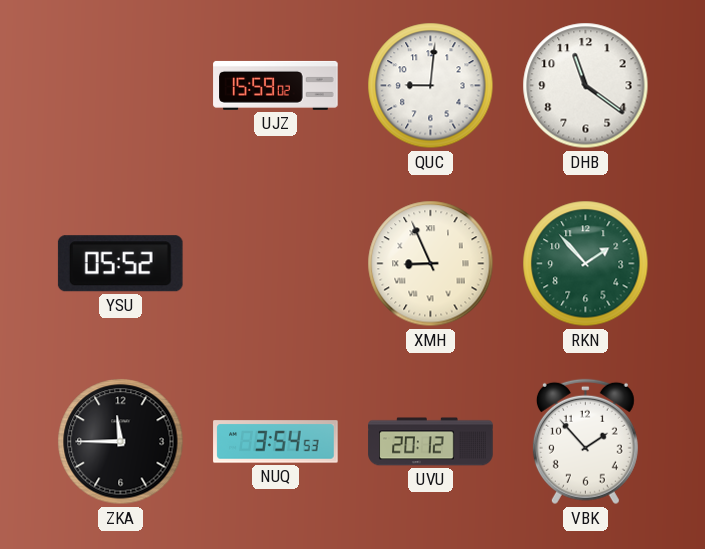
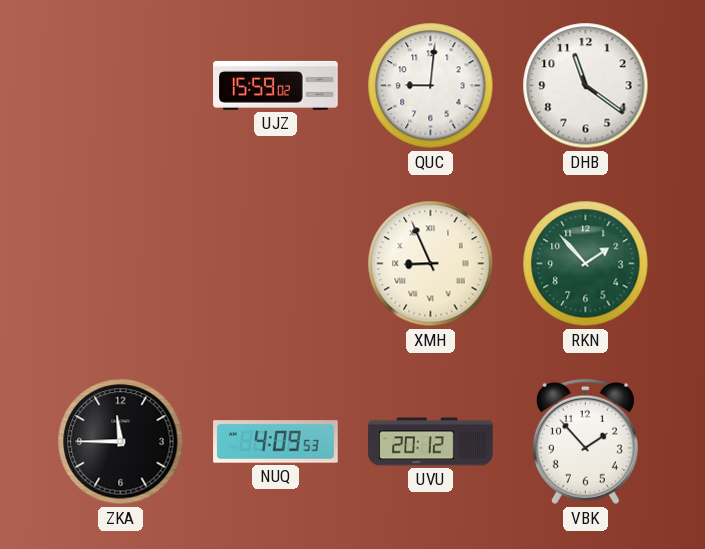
YSU: 05:52 -> none (120, 264)
NUQ: 3:54 -> 4:09 (276, 442)
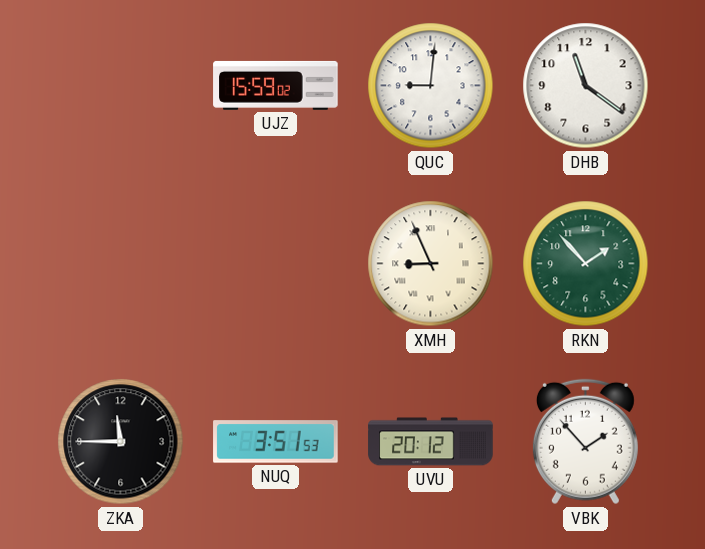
NUQ: 4:09 -> 3:51 (276, 442)
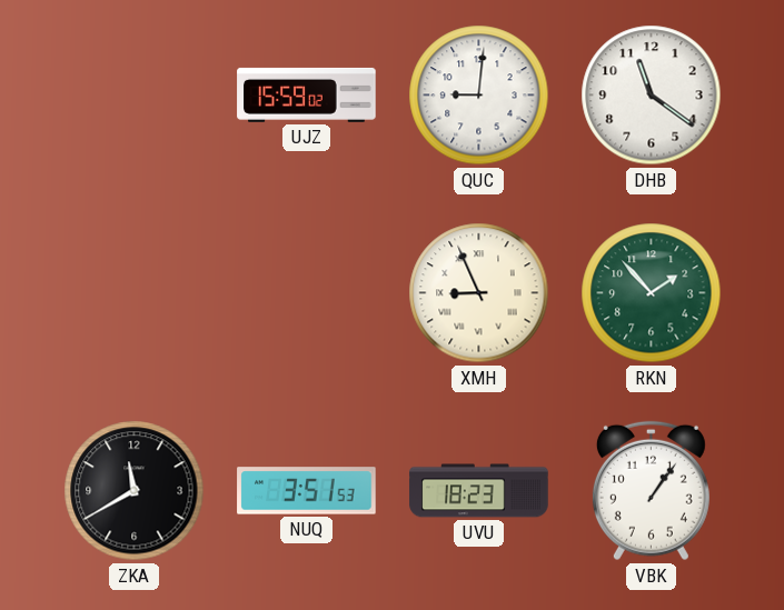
ZKA: 11:45 -> 11:40 (135, 491)
UVU: 20:12 -> 18:23 (479, 491)
VBK: 1:53 -> 1:06 (651, 491)
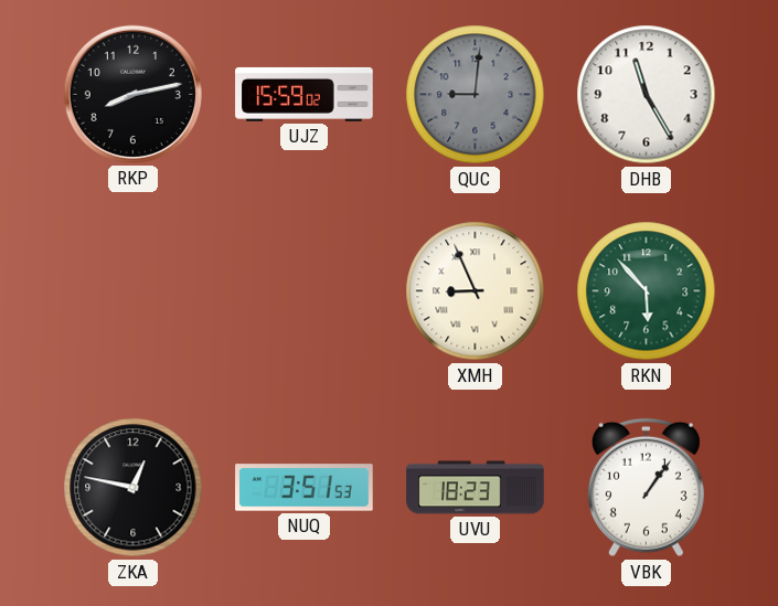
RKP: none -> 8:13 (132, 94)
QUC dial: white -> grey (476, 95)
DHB: 11:21 -> 11:25 (647, 95)
RKN: 1:53 -> 5:53 (647, 291)
ZKA: 11:40 -> 12:47 (134, 488)
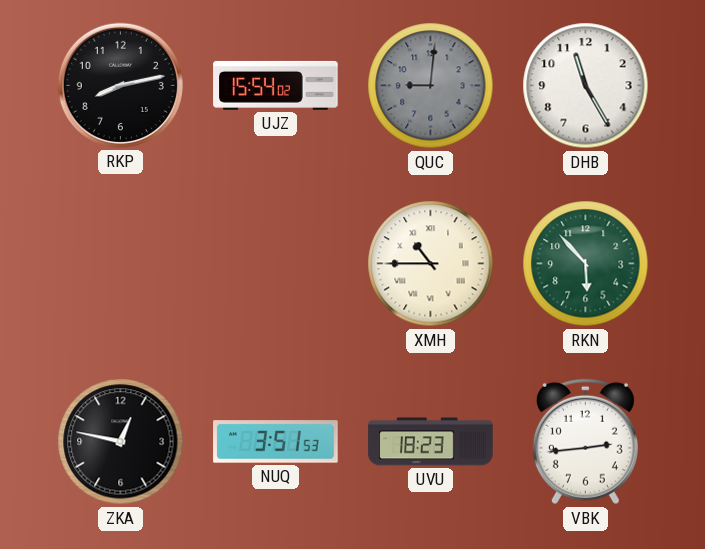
UJZ: 15:59 -> 15:54 (276, 85)
XMH: 8:56 -> 10:45 (431, 264)
VBK: 1:06 -> 2:44 (585, 442)
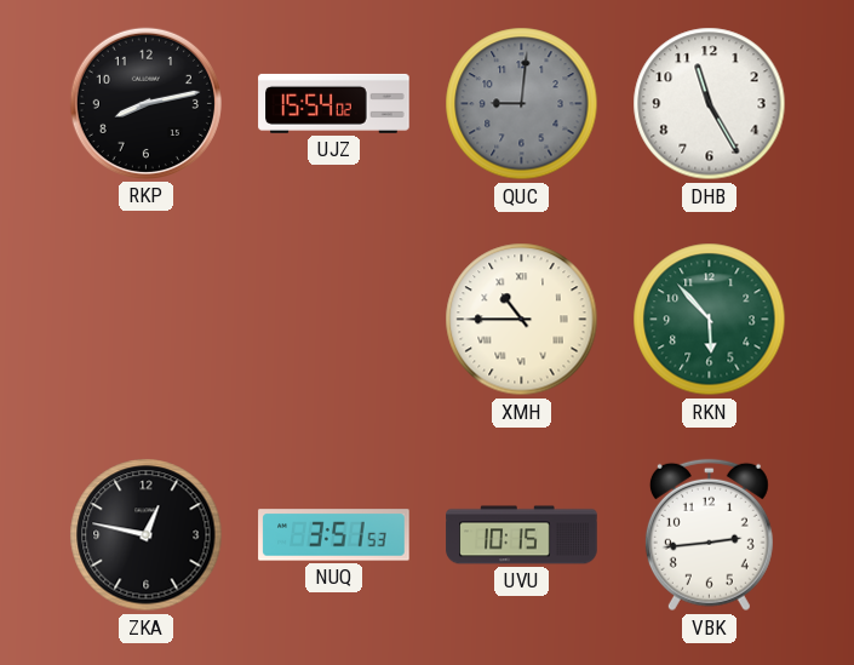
UVU: 18:23 -> 10:15 (522, 535)
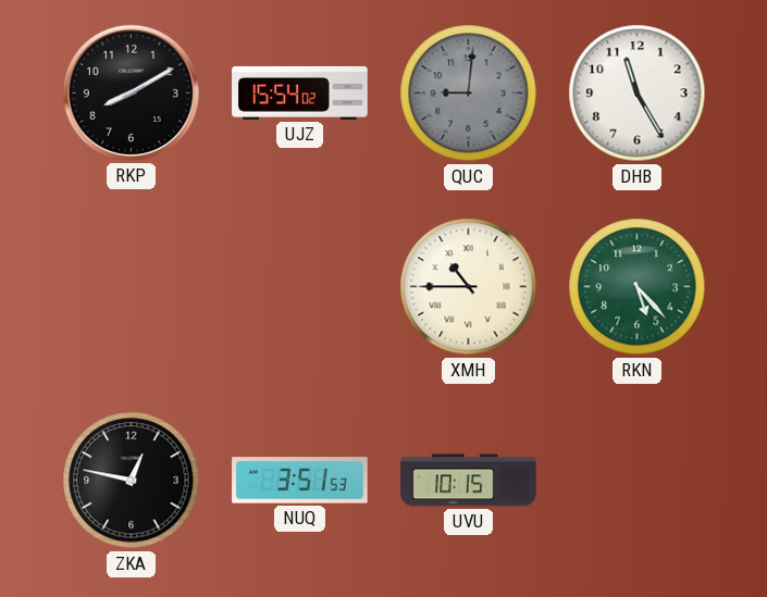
RKP: 8:13 -> 8:10 (131, 92)
RKN: 5:53 -> 5:23 (638, 287)
VBK: 2:44 -> none (709, 535)
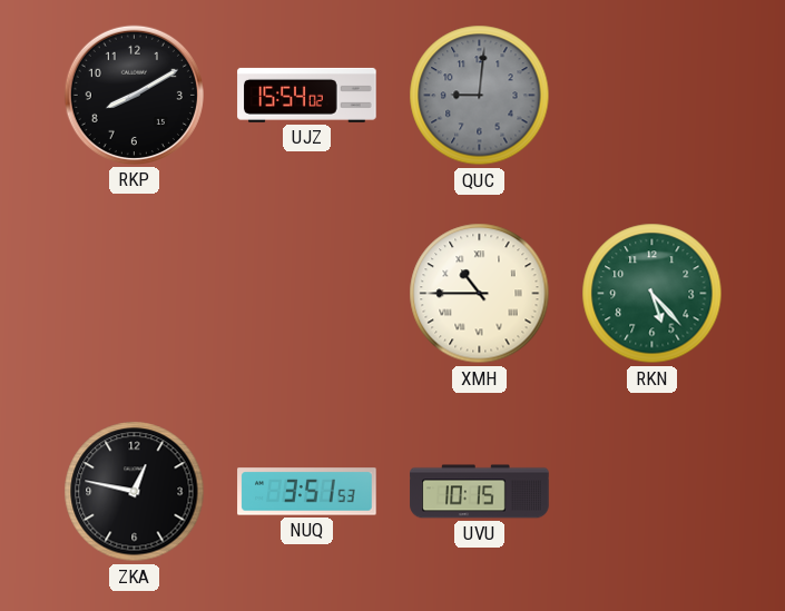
DHB: 11:25 -> none (638, 94)
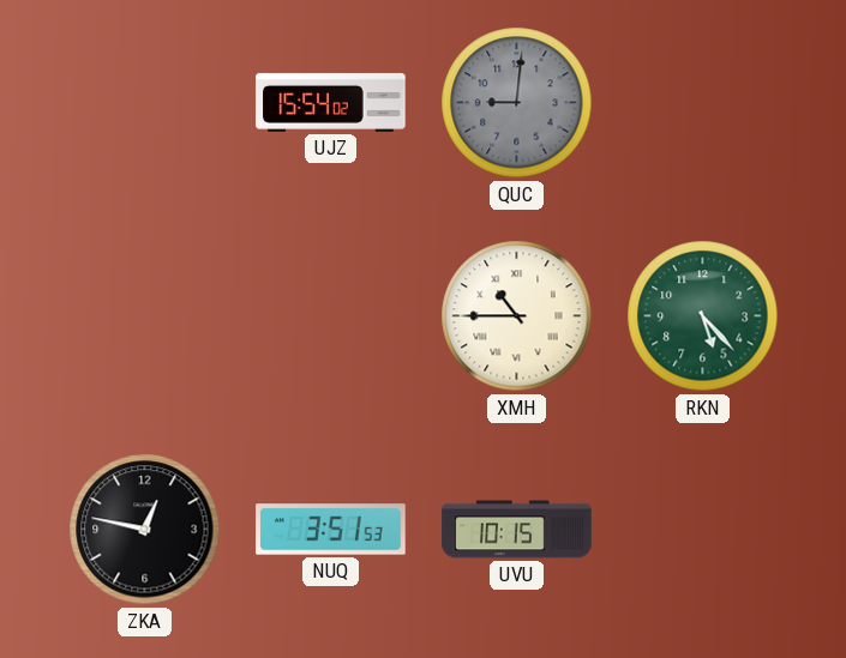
RKP: 8:10 -> none (134, 95)
